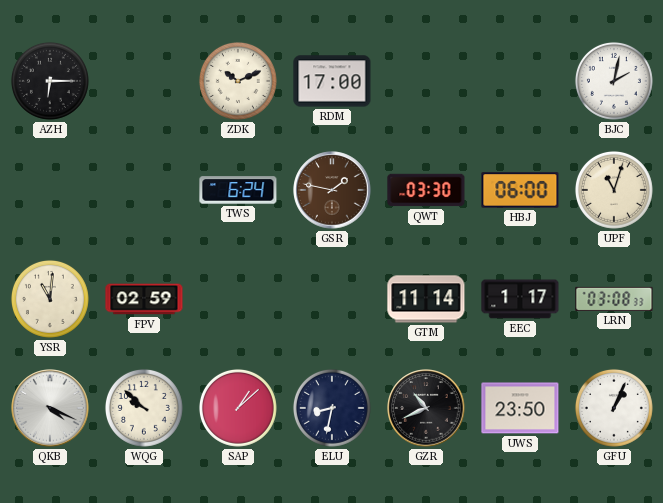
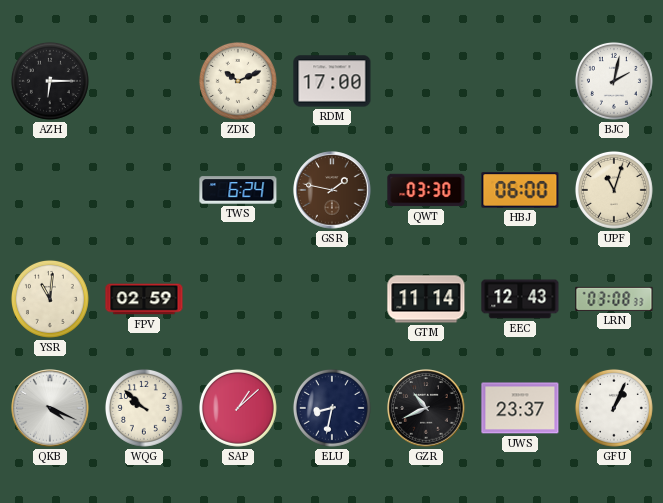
EEC: 1:17 -> 12:43 (520, 299)
UWS: 23:50 -> 23:37 (520, 408)
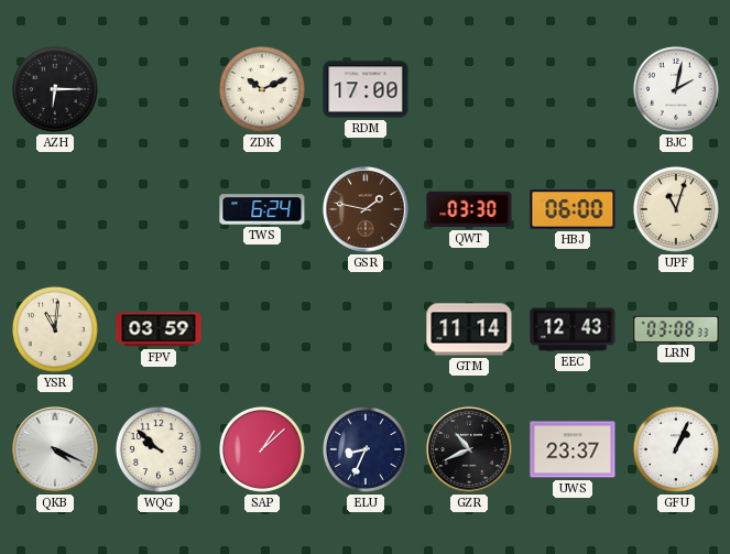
FPV: 02:59 -> 03:59 (159, 329)
ELU: 8:32 -> 8:34 (366, 449)
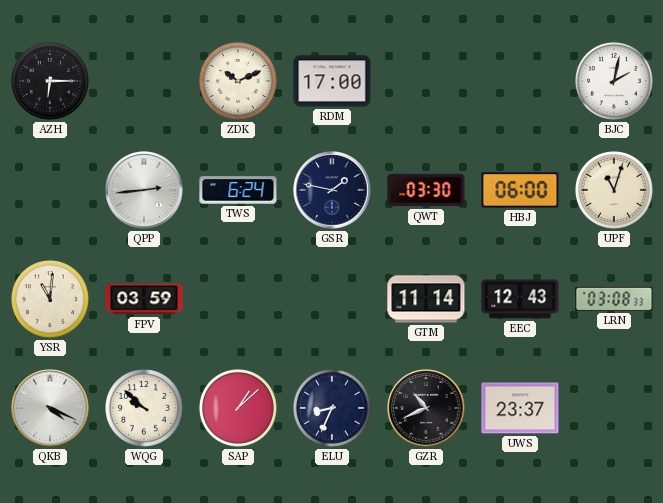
QPP: none -> 2:44 (144, 190)
GSR dial: brown -> navy (332, 190)
GFU: 1:04 -> none (676, 449)
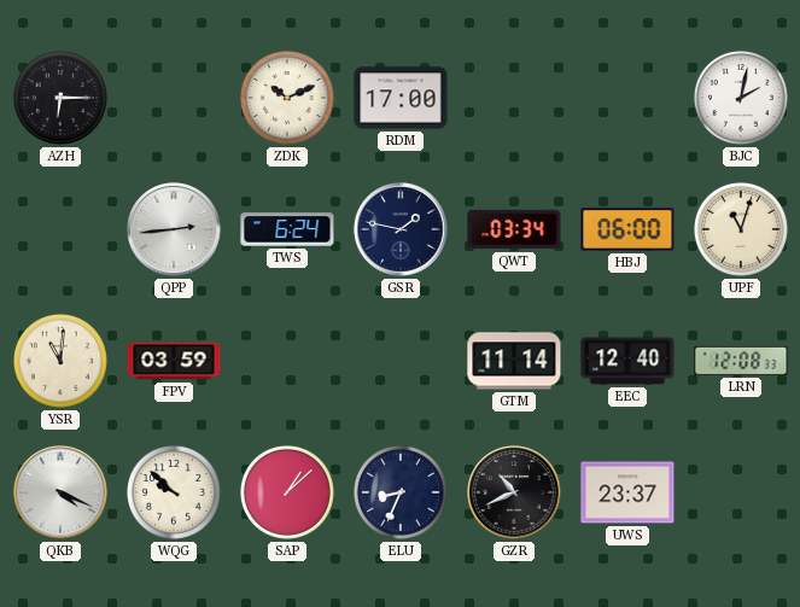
QWT: 03:30 -> 03:34 (514, 229)
EEC: 12:43 -> 12:40 (627, 361)
LRN: 03:08 -> 12:08 (741, 361)
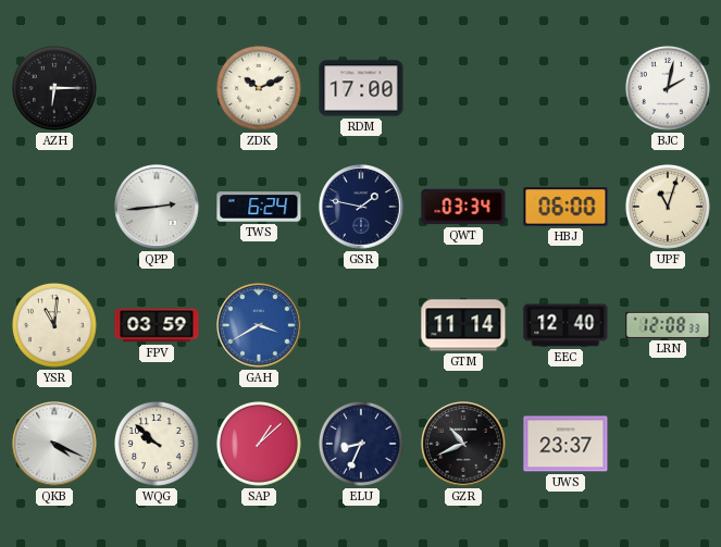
GAH: none -> 3:40 (259, 325)
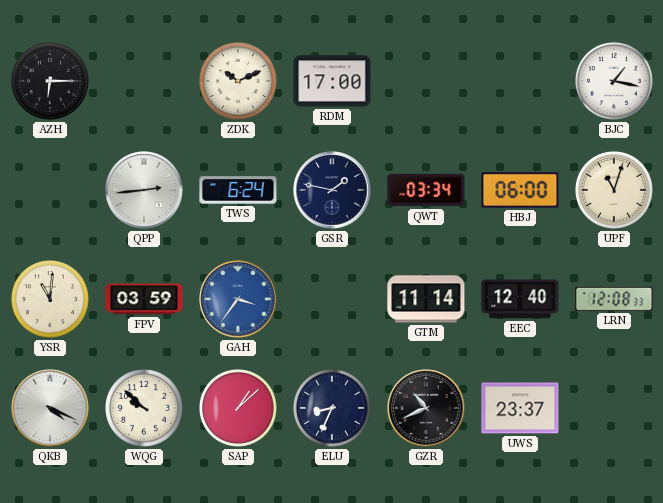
BJC: 2:02 -> 1:17 (614, 81)
GAH: 3:40 -> 3:36 (238, 299)
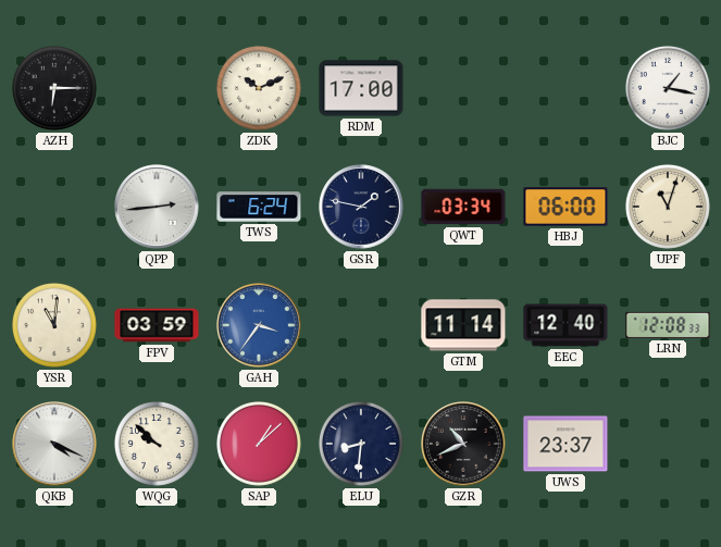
ELU: 8:34 -> 8:31 (361, 444)
